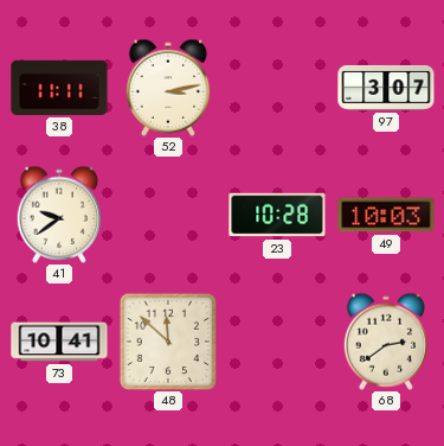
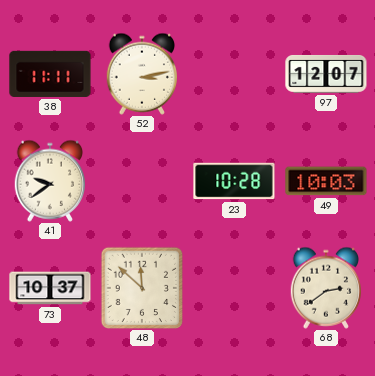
97: 3:07 -> 12:07 (326, 74)
73: 10:41 -> 10:37 (50, 288)
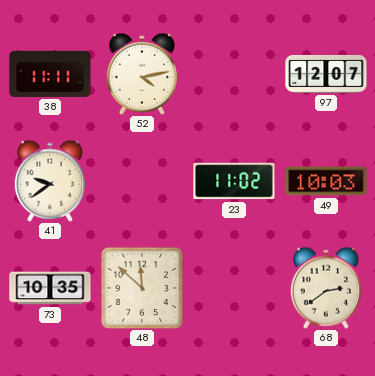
52: 3:13 -> 4:13 (142, 74)
23: 10:28 -> 11:02 (234, 181)
73: 10:37 -> 10:35 (50, 288)
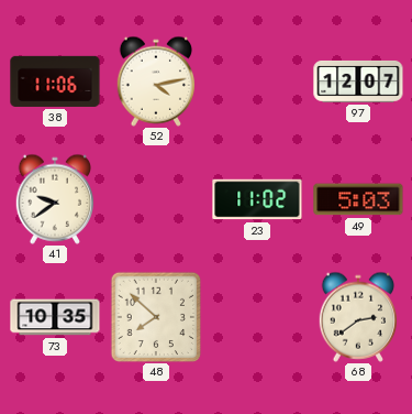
38: 11:11 -> 11:06 (55, 81)
49: 10:03 -> 5:03 (358, 199)
48: 11:52 -> 7:52 (155, 316)
